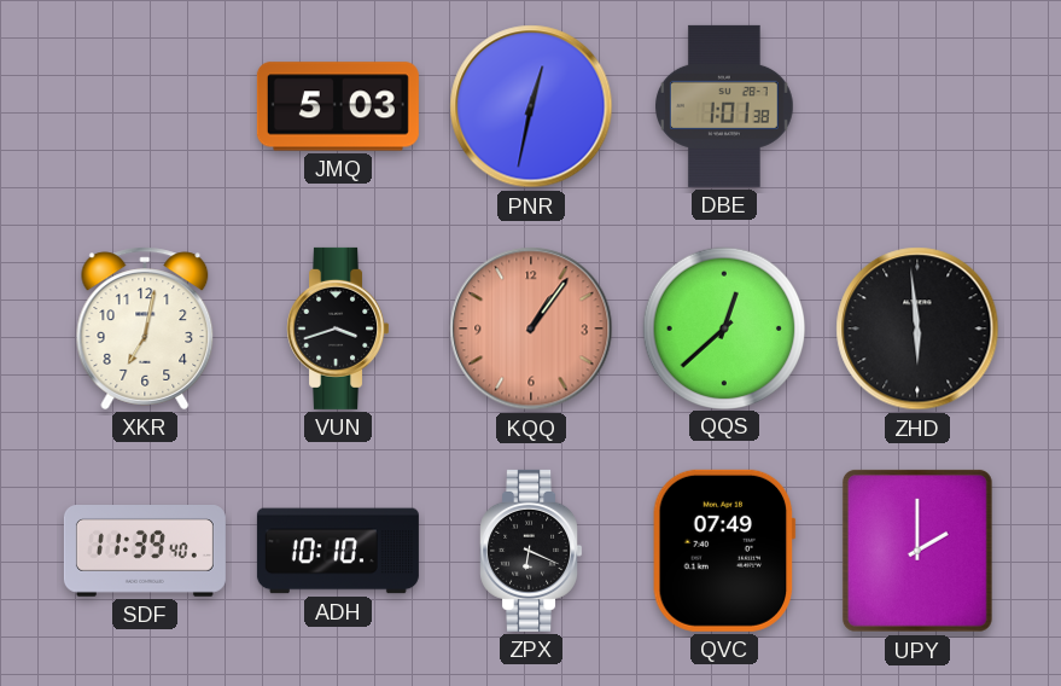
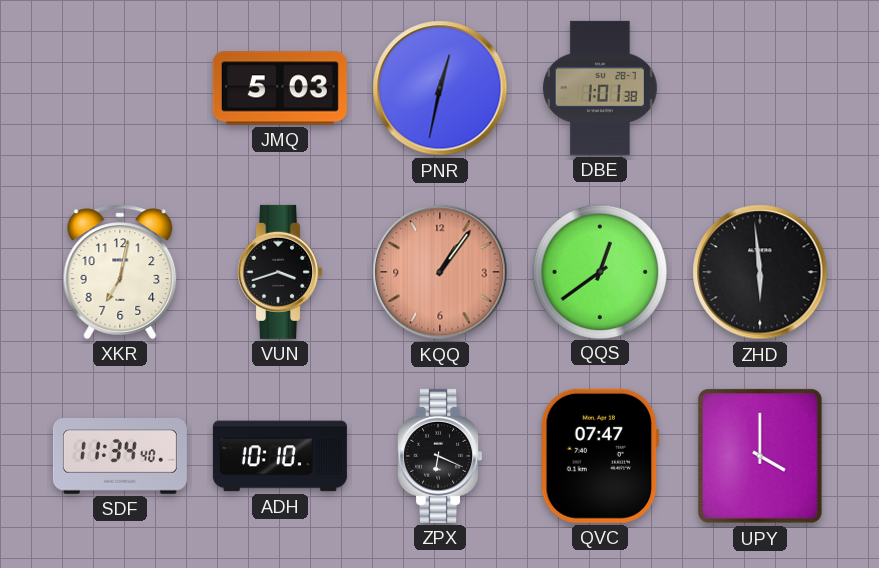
QQS: 12:38 -> 12:39 (599, 271)
SDF: 11:39 -> 11:34 (120, 457)
QVC: 07:49 -> 07:47 (600, 456)
UPY: 2:00 -> 4:00 (760, 456)
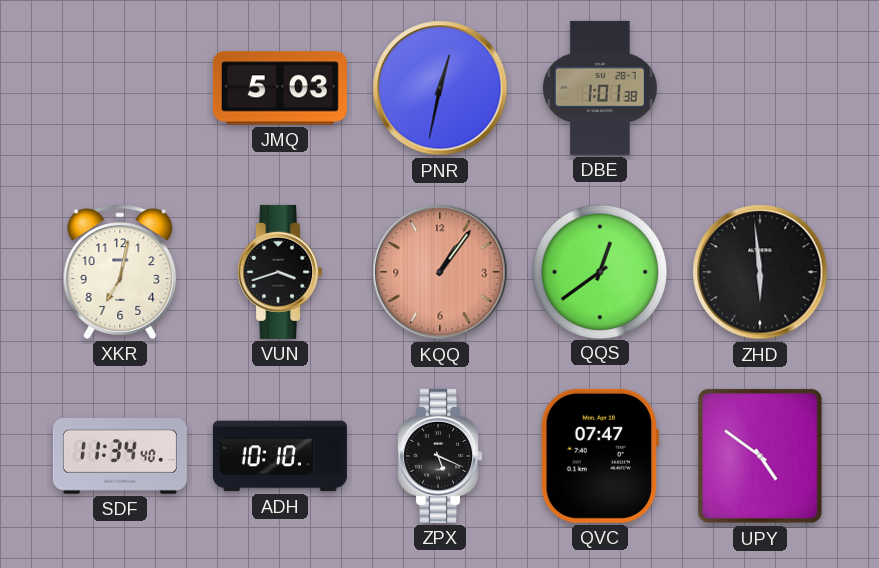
ZPX: 6:19 -> 5:19 (440, 456)
UPY: 4:00 -> 4:51 (760, 456)
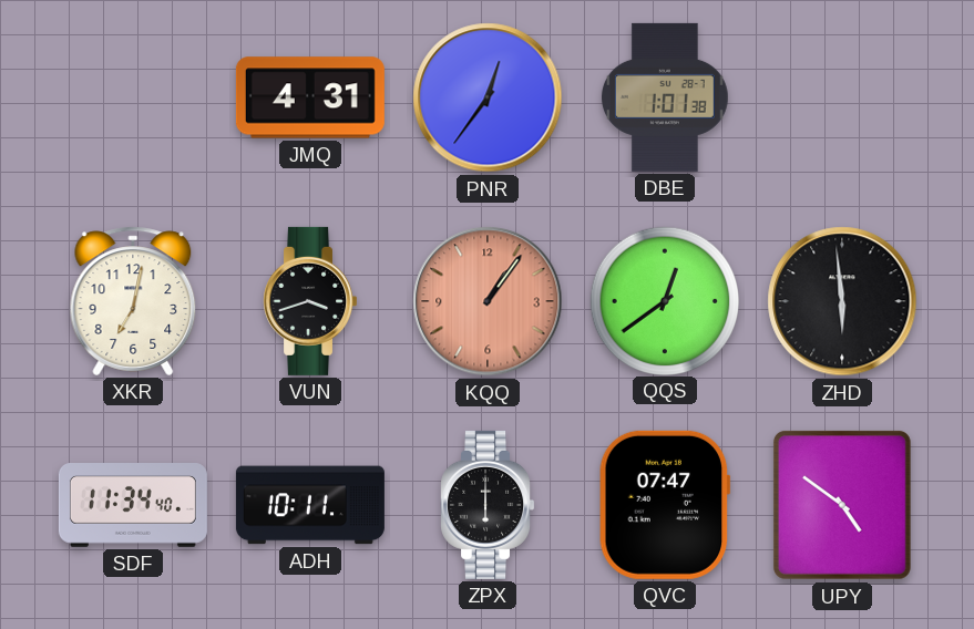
JMQ: 5:03 -> 4:31 (310, 97)
PNR: 12:32 -> 12:36 (488, 97)
ADH: 10:10 -> 10:11 (310, 505)
ZPX: 5:19 -> 6:00 (488, 505)
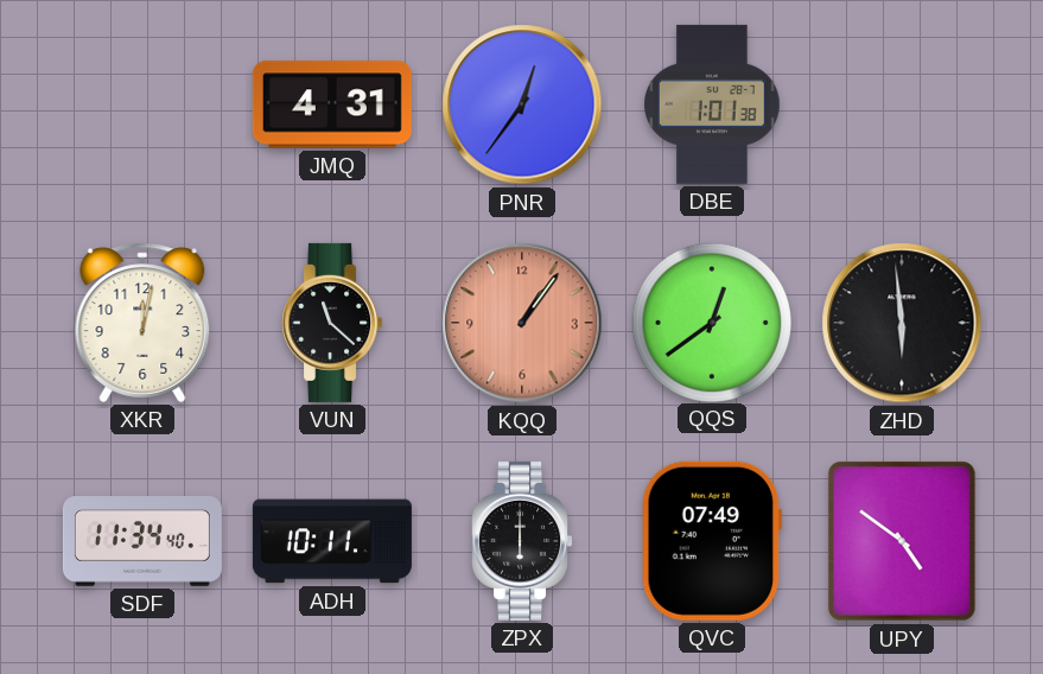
XKR: 7:02 -> 12:02 (142, 323)
VUN: 3:42 -> 11:22 (332, 323)
QVC: 07:47 -> 07:49 (712, 541)
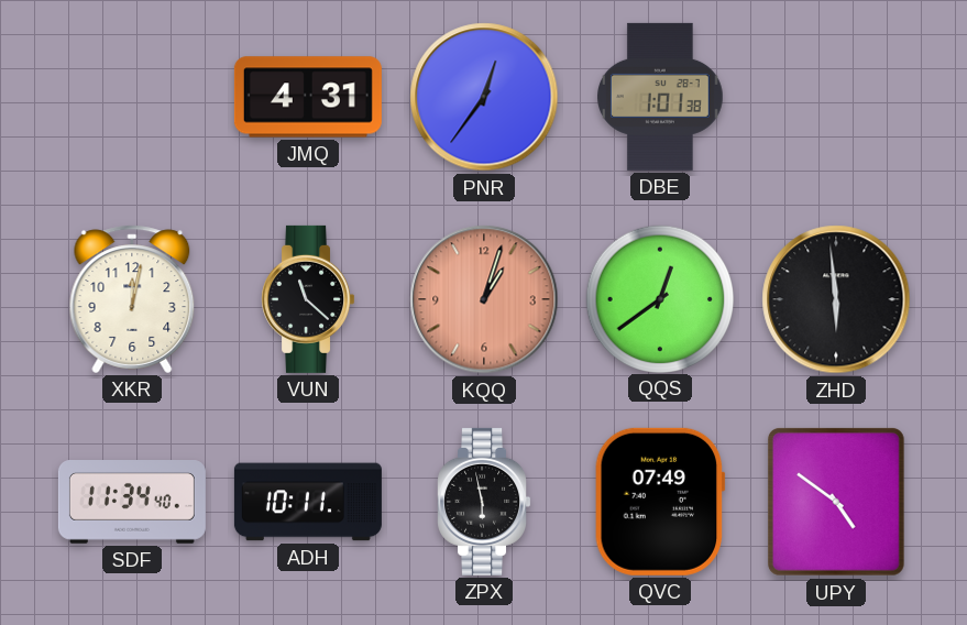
KQQ: 1:06 -> 1:03 (484, 299)
ZPX: 6:00 -> 5:58 (484, 502)
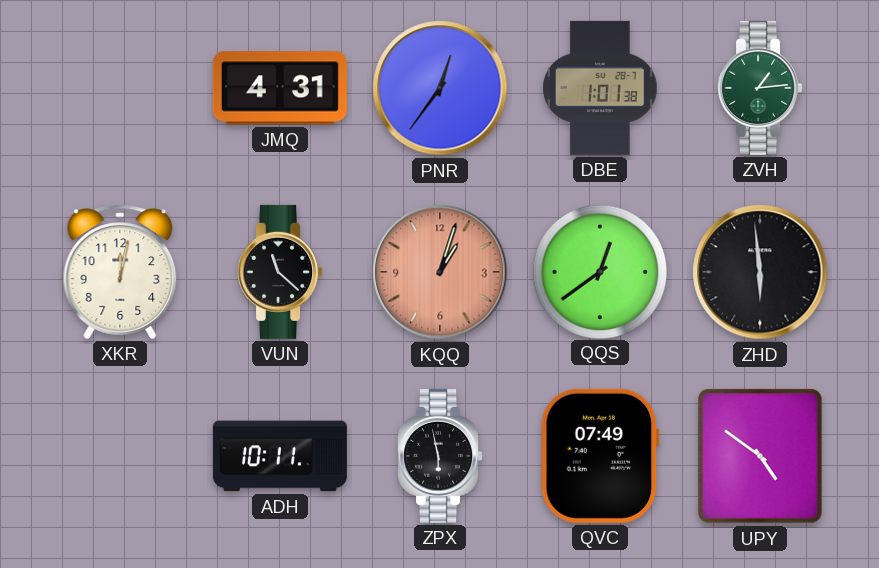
ZVH: none -> 1:14 (760, 88)
SDF: 11:34 -> none (132, 503)
